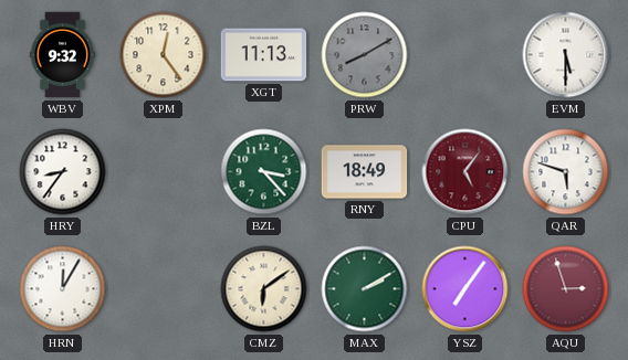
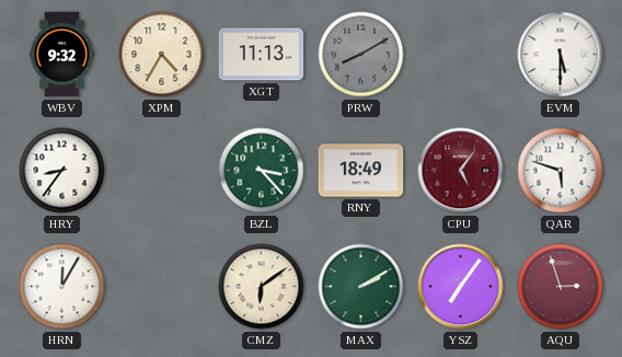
XPM: 12:24 -> 4:35 (162, 55)
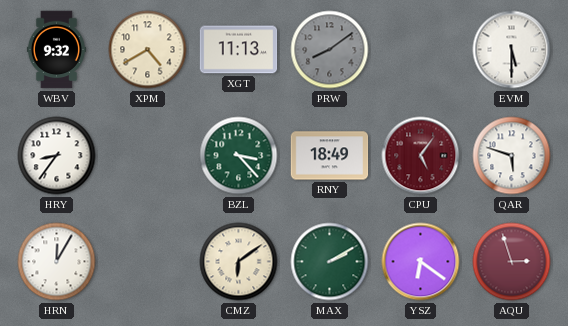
XPM: 4:35 -> 4:40 (148, 50)
PRW: 8:10 -> 8:09 (330, 50)
YSZ: 7:06 -> 6:21 (421, 262)
